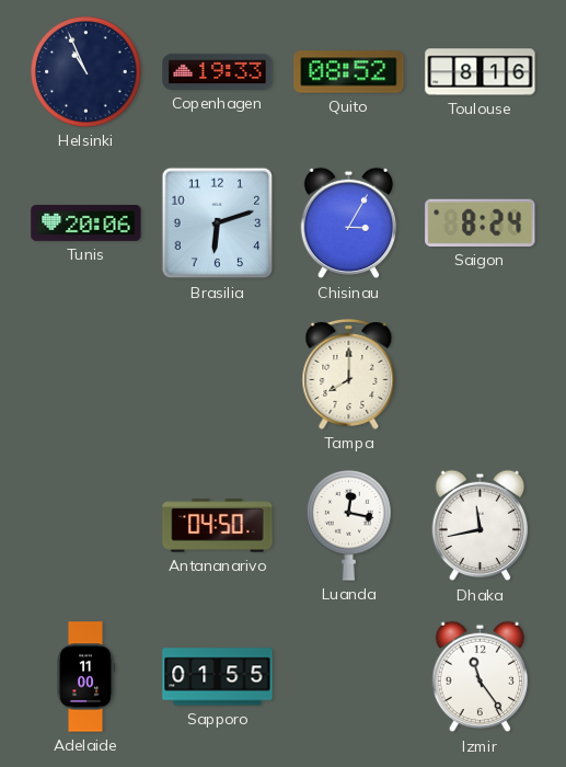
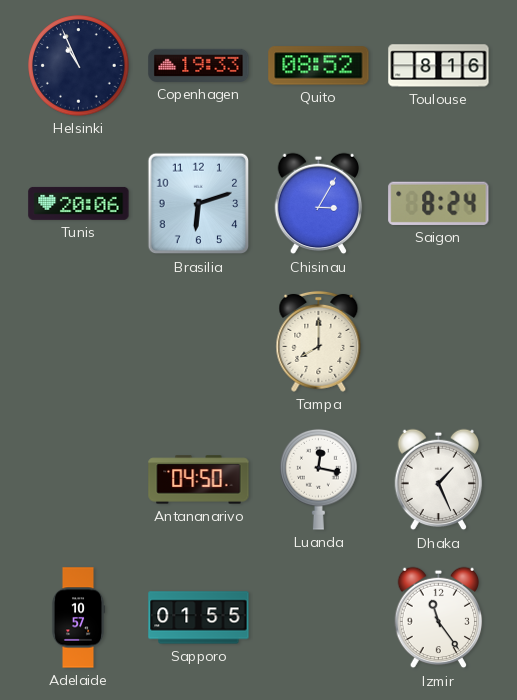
Dhaka: 11:43 -> 1:26 (439, 480)
Adelaide: 11:00 -> 10:57 (78, 618)
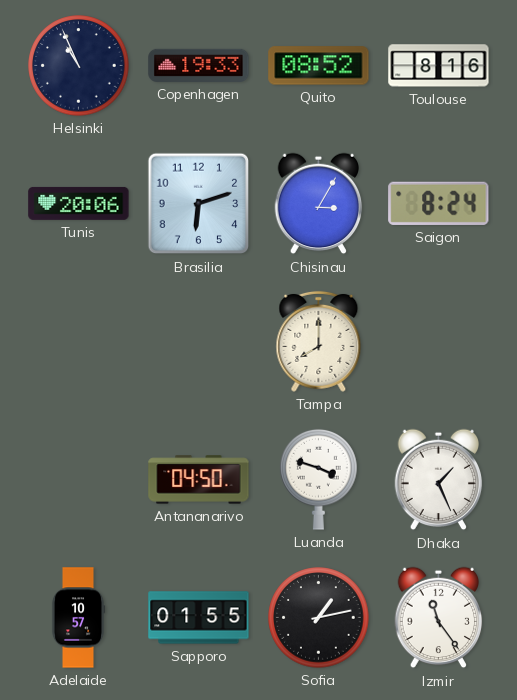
Luanda: 12:17 -> 3:48 (319, 479)
Sofia: none -> 1:13 (319, 618)
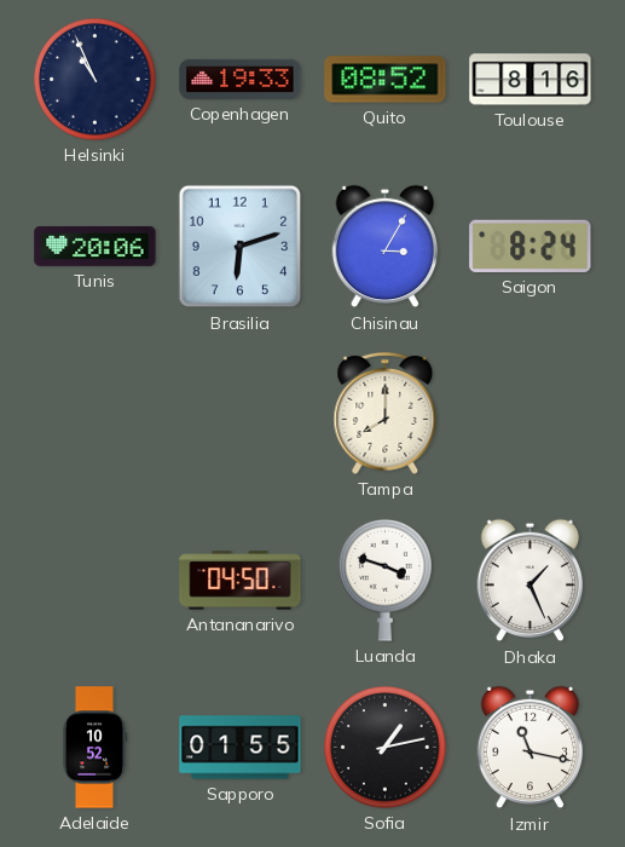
Adelaide: 10:57 -> 10:52 (94, 748)
Izmir: 11:24 -> 11:17 (531, 748)
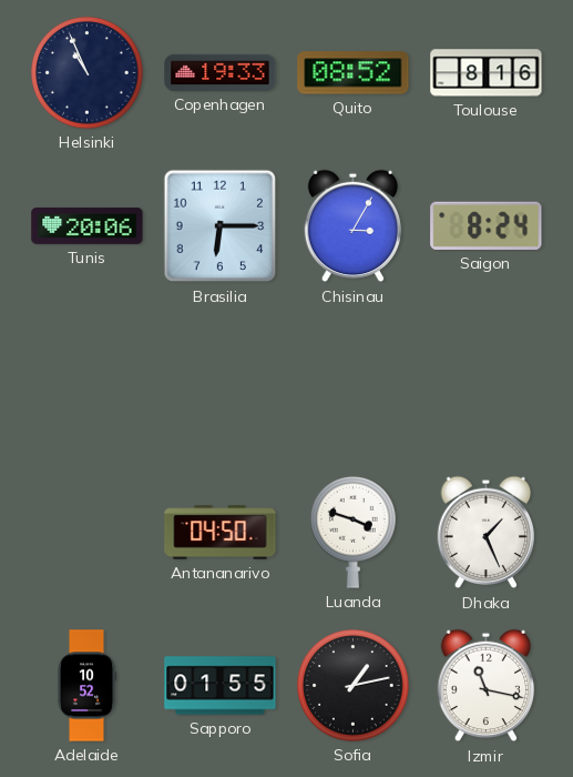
Brasilia: 6:12 -> 6:15 (221, 226)
Tampa: 8:00 -> none (386, 413)
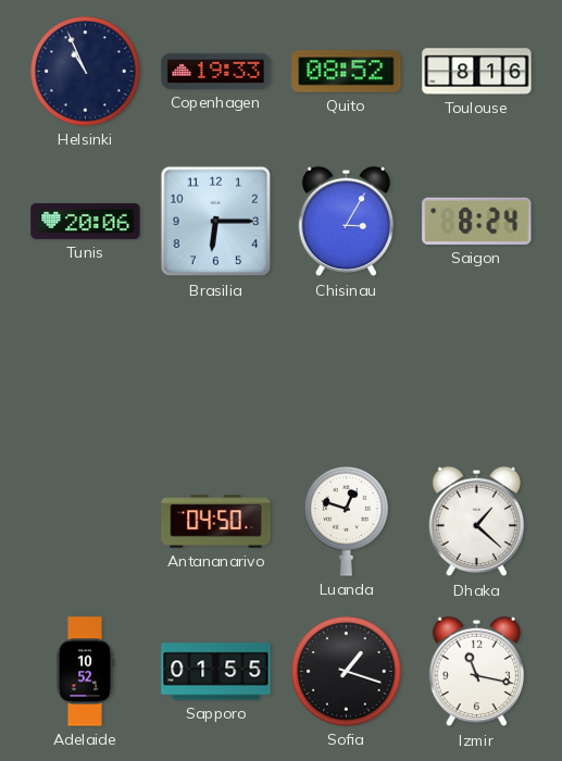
Luanda: 3:48 -> 12:48 (347, 521)
Dhaka: 1:26 -> 1:22 (477, 522)
Sofia: 1:13 -> 1:18 (347, 672)
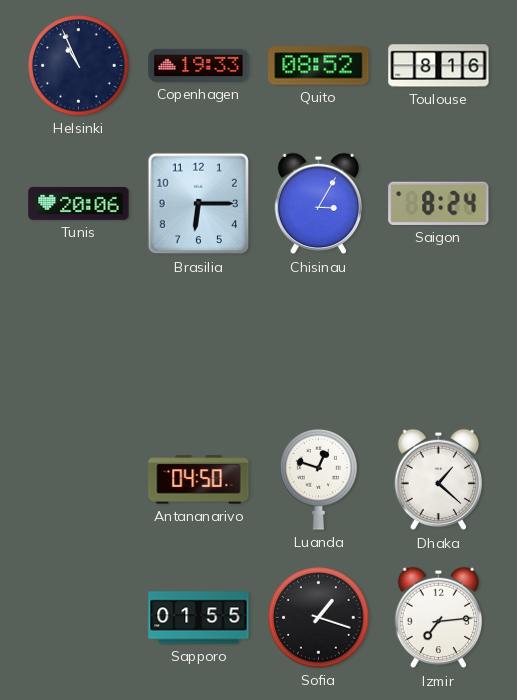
Adelaide: 10:52 -> none (85, 672)
Izmir: 11:17 -> 7:14 (439, 618)
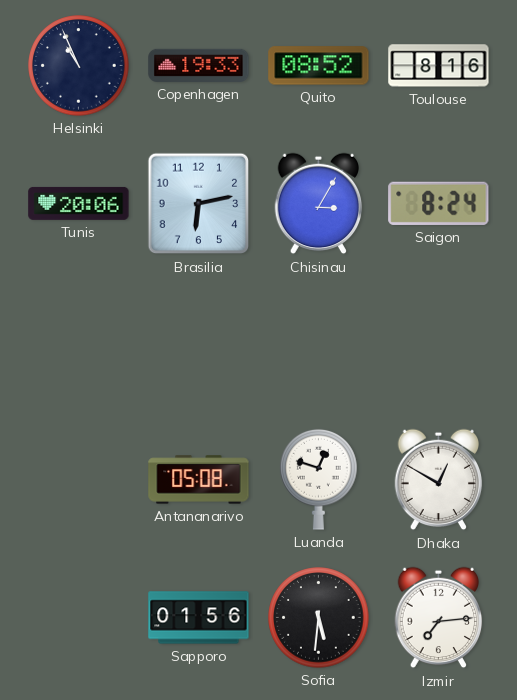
Brasilia: 6:15 -> 6:13 (199, 204)
Antananarivo: 04:50 -> 05:08 (199, 480)
Dhaka: 1:22 -> 12:50 (439, 480)
Sapporo: 01:55 -> 01:56 (199, 618)
Sofia: 1:18 -> 5:31 (319, 618)
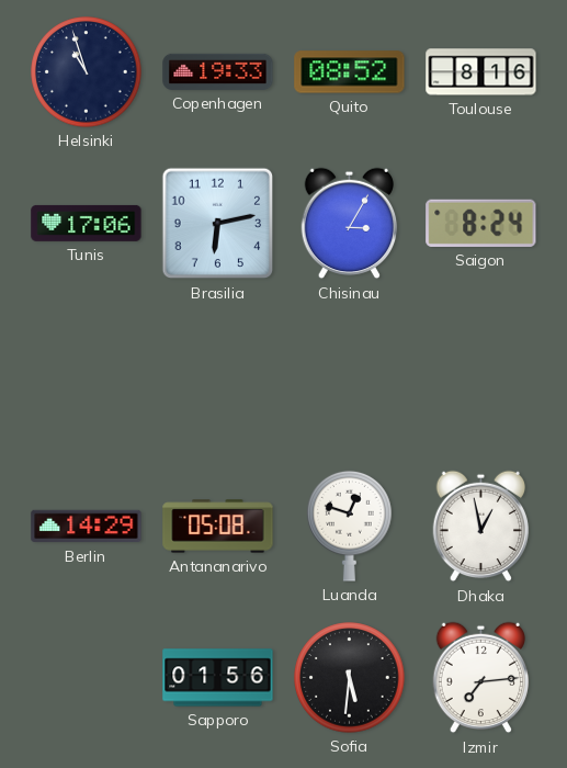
Helsinki: 10:56 -> 10:57 (87, 72)
Tunis: 20:06 -> 17:06 (87, 223)
Berlin: none -> 14:29 (87, 527)
Dhaka: 12:50 -> 12:58 (481, 527)
